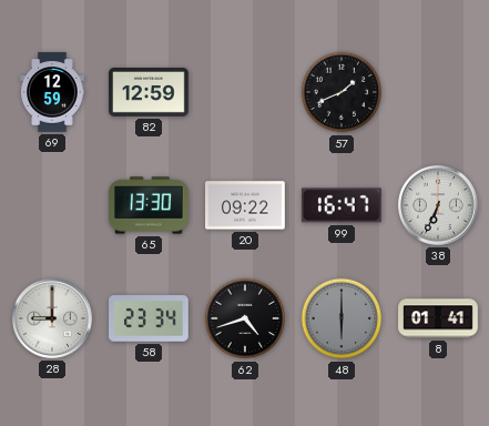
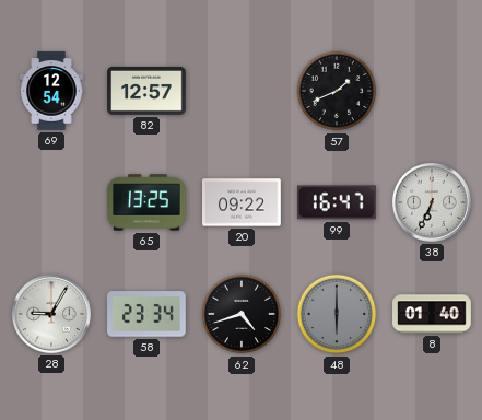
69: 12:59 -> 12:54 (51, 91)
82: 12:59 -> 12:57 (146, 91)
65: 13:30 -> 13:25 (146, 202)
28: 9:00 -> 9:05 (52, 315)
8: 01:41 -> 01:40 (432, 314)
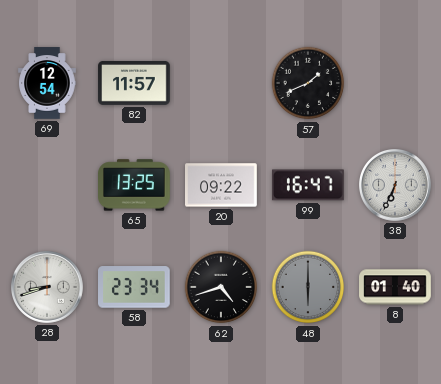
82: 12:57 -> 11:57 (134, 83)
28: 9:05 -> 8:42 (48, 288)
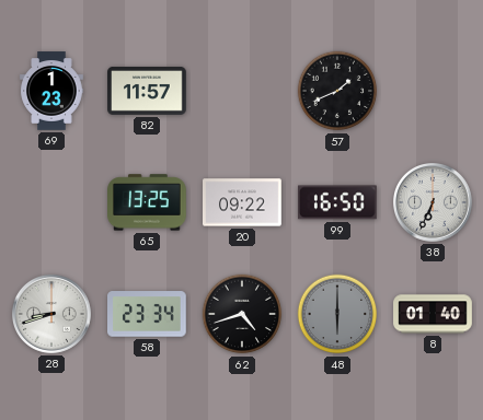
69: 12:54 -> 1:23 (51, 91)
99: 16:47 -> 16:50 (337, 202)
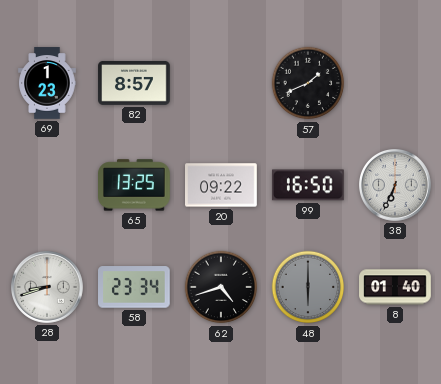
82: 11:57 -> 8:57 (134, 83)
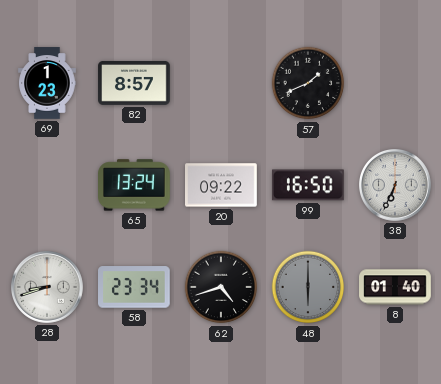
65: 13:25 -> 13:24 (134, 185)
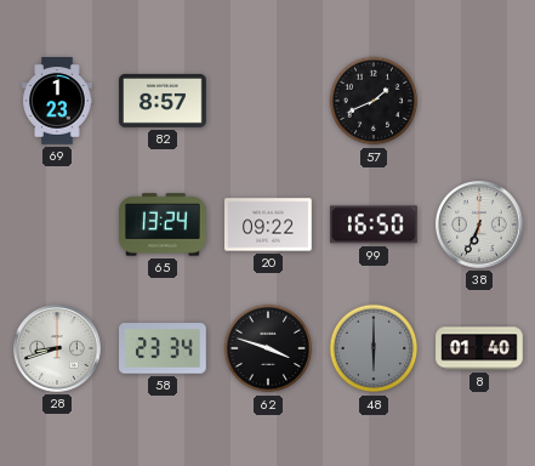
62: 4:42 -> 3:48 (268, 348)
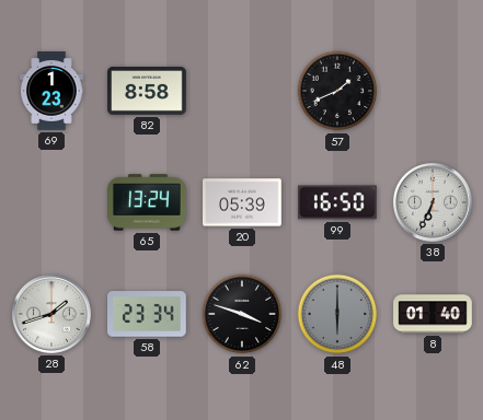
82: 8:57 -> 8:58 (147, 91)
20: 09:22 -> 05:39 (242, 202)
28: 8:42 -> 1:42 (53, 315)
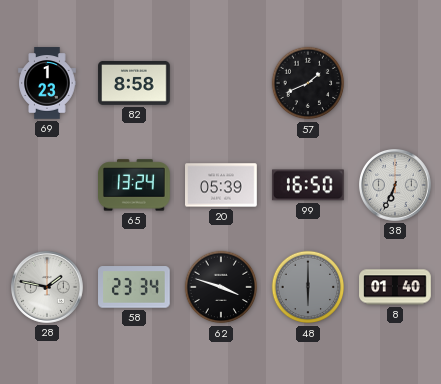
28: 1:42 -> 1:47 (48, 288)
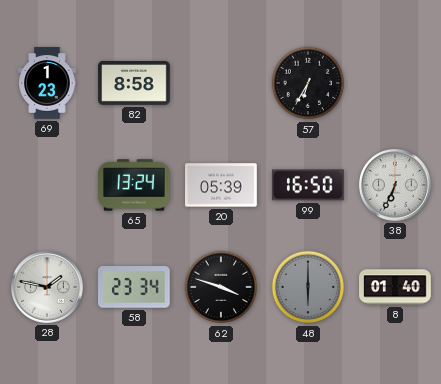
57: 1:41 -> 6:35 (308, 83)
